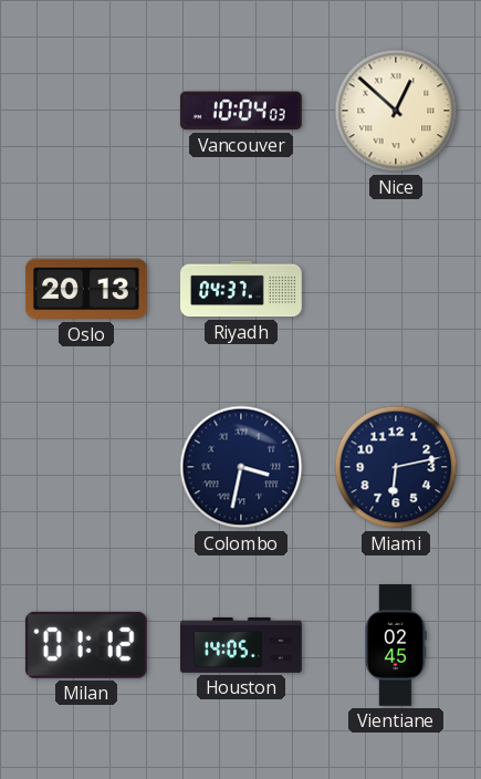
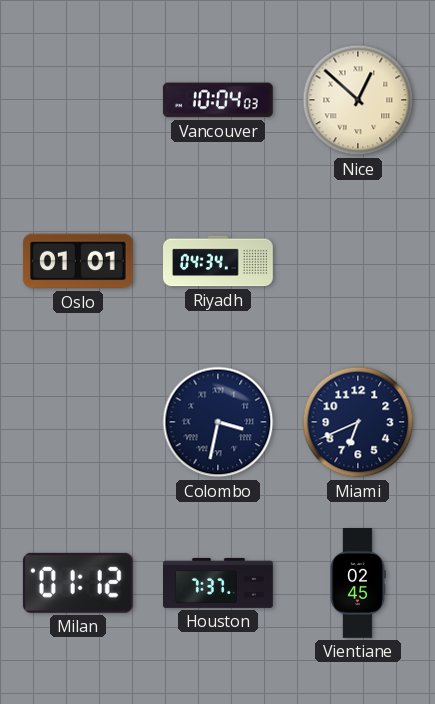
Oslo: 20:13 -> 01:01 (78, 261)
Riyadh: 04:37 -> 04:34 (219, 261)
Miami: 6:13 -> 6:41 (358, 422)
Houston: 14:05 -> 7:37 (219, 583)
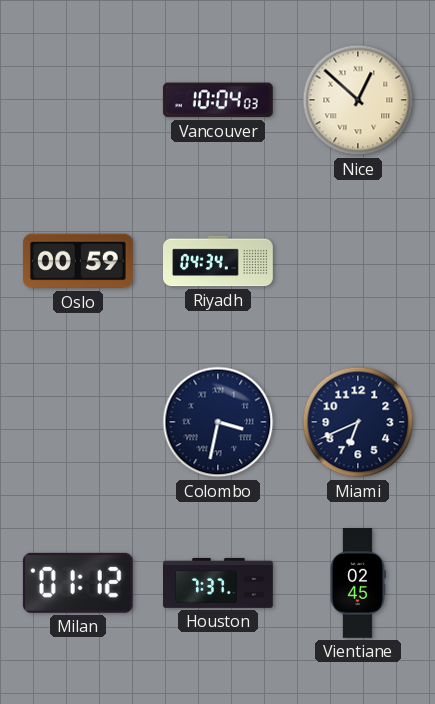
Oslo: 01:01 -> 00:59 (78, 261)
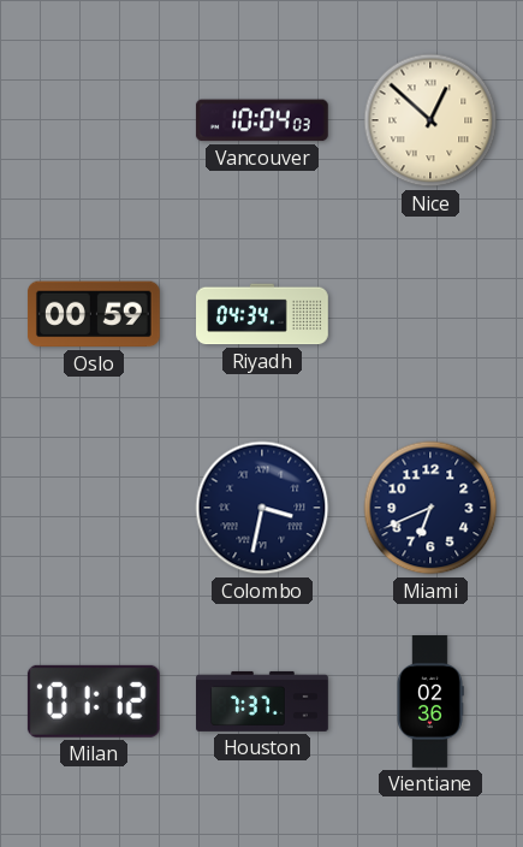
Vientiane: 02:45 -> 02:36 (430, 703)
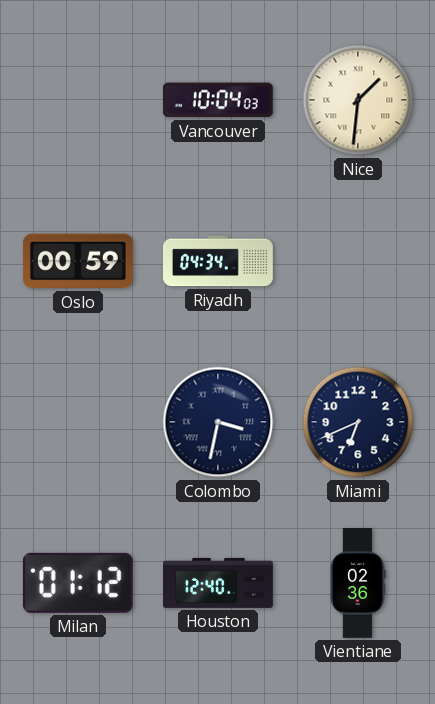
Nice: 12:52 -> 1:31 (358, 100)
Houston: 7:37 -> 12:40 (219, 583)
